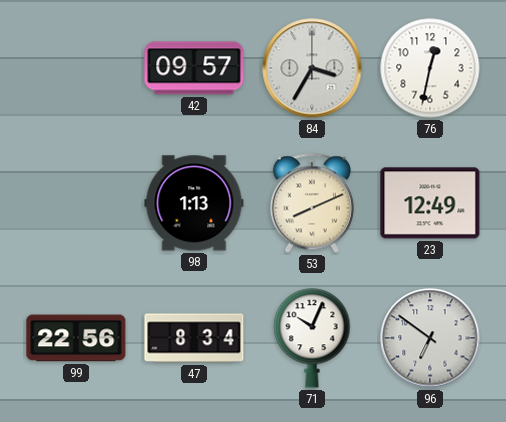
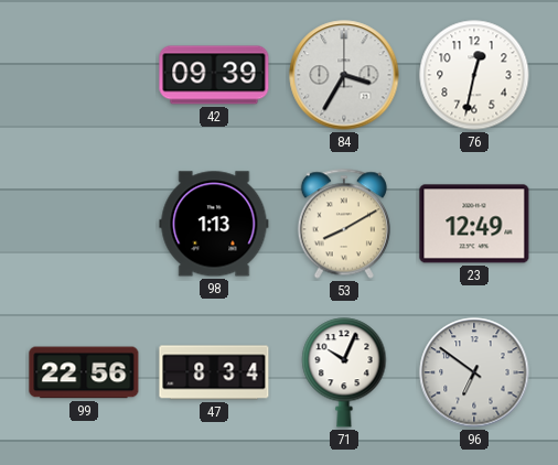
42: 09:57 -> 09:39 (214, 75)
53: 8:11 -> 8:10 (344, 224)
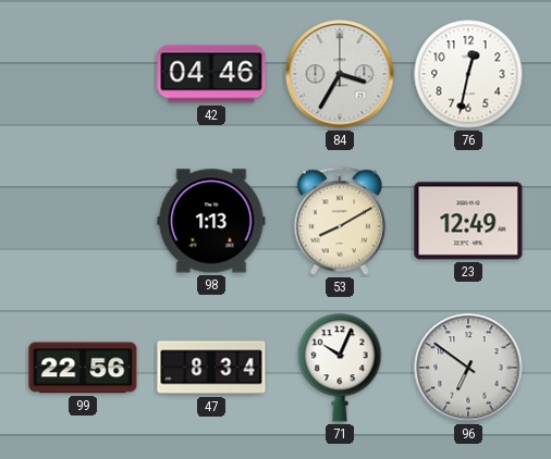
42: 09:39 -> 04:46 (211, 74)
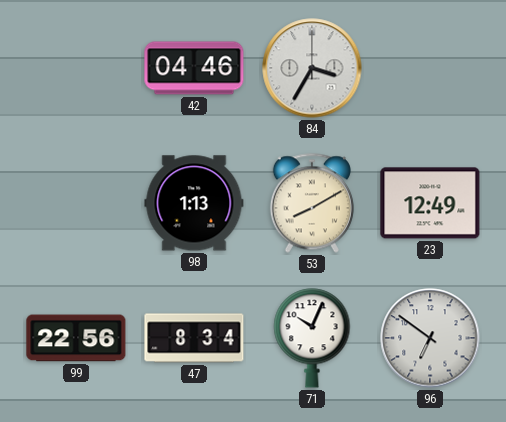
76: 12:32 -> none (468, 74)
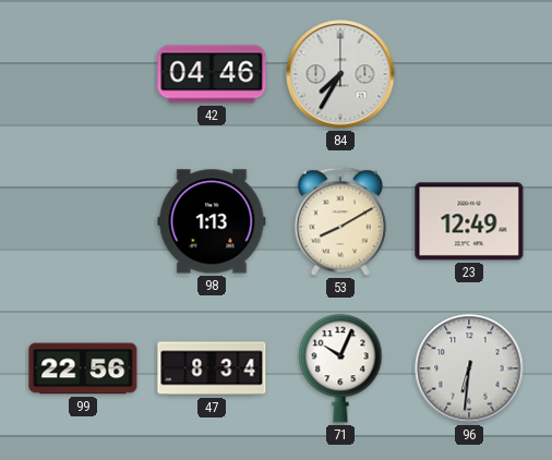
84: 3:35 -> 7:35 (340, 74)
96: 6:51 -> 6:31 (469, 368)
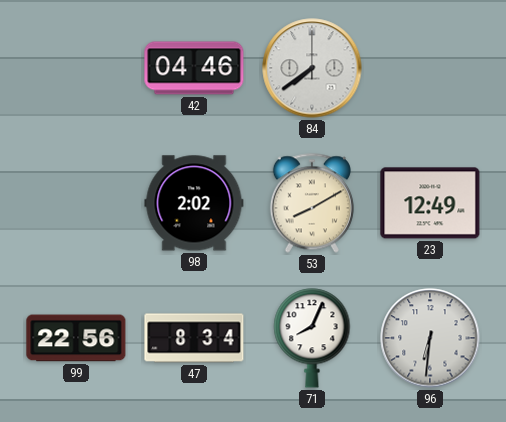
84: 7:35 -> 7:39 (312, 68)
98: 1:13 -> 2:02 (194, 203)
71: 10:04 -> 8:04 (312, 338)
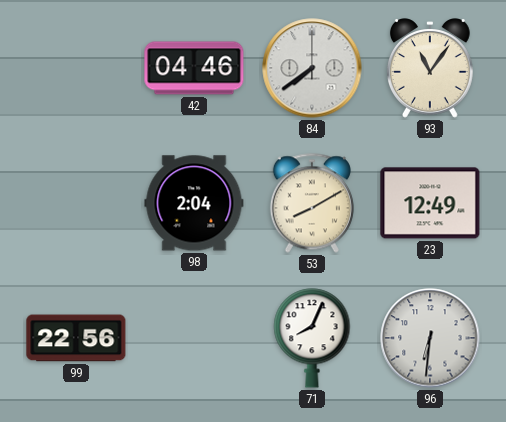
93: none -> 11:06 (430, 68)
98: 2:02 -> 2:04 (194, 203)
47: 8:34 -> none (194, 338)
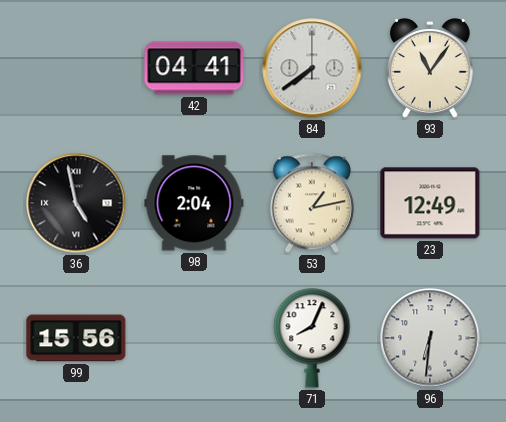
42: 04:46 -> 04:41 (194, 68)
36: none -> 4:58 (76, 203)
53: 8:10 -> 1:13 (312, 203)
99: 22:56 -> 15:56 (76, 338)
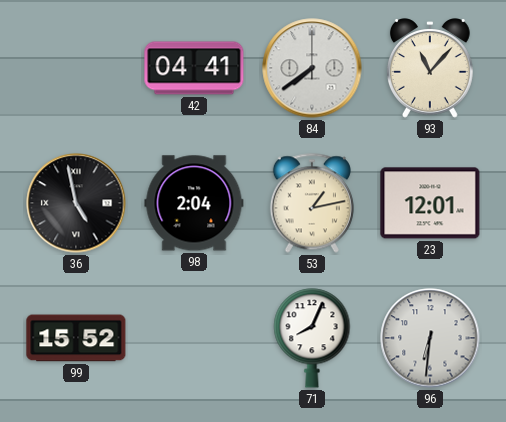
93: 11:06 -> 11:07 (430, 68)
23: 12:49 -> 12:01 (430, 203)
99: 15:56 -> 15:52 (76, 338)
